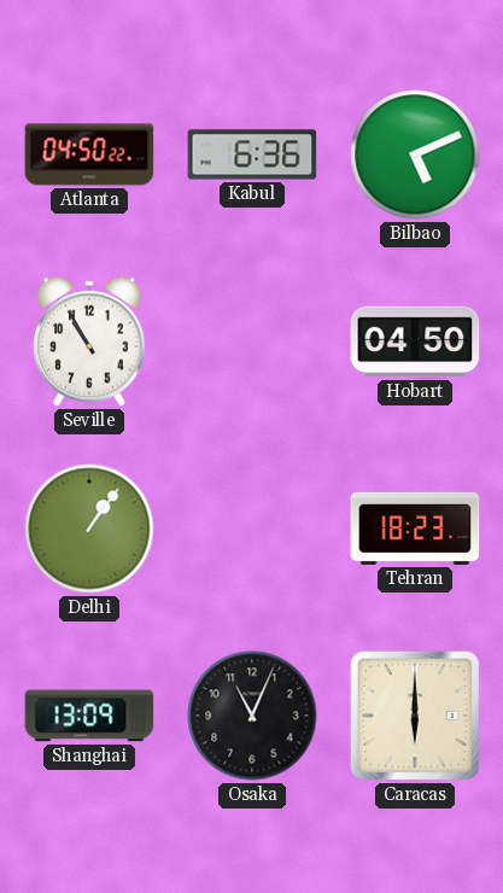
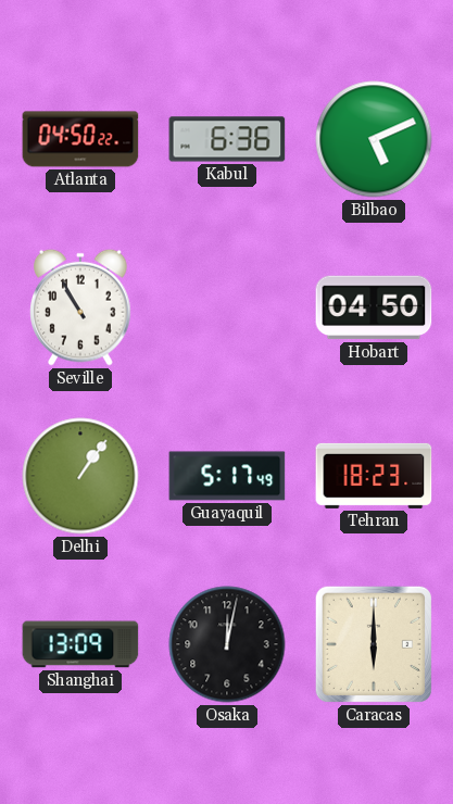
Guayaquil: none -> 5:17 (227, 476)
Osaka: 11:04 -> 12:02 (227, 644)
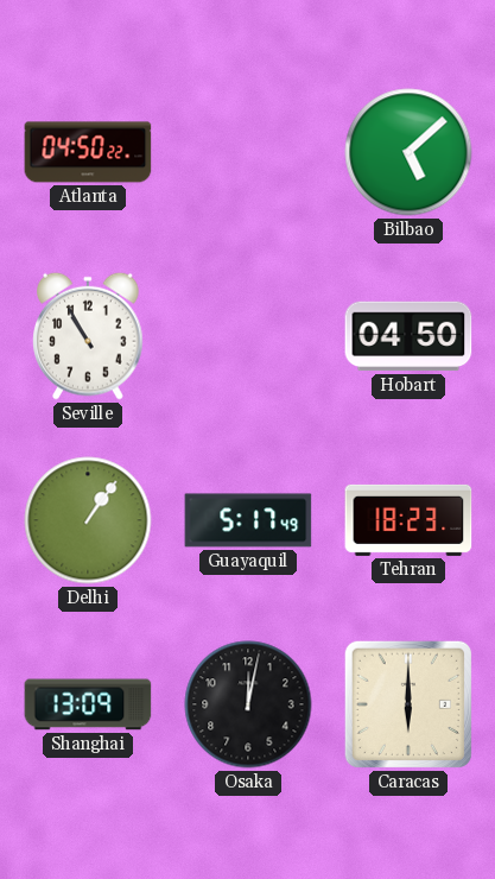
Kabul: 6:36 -> none (227, 139)
Bilbao: 5:11 -> 5:08 (408, 152)
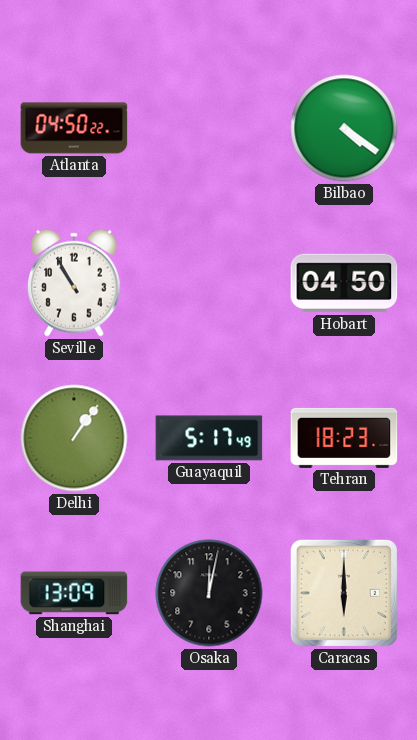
Bilbao: 5:08 -> 4:21 (344, 128)
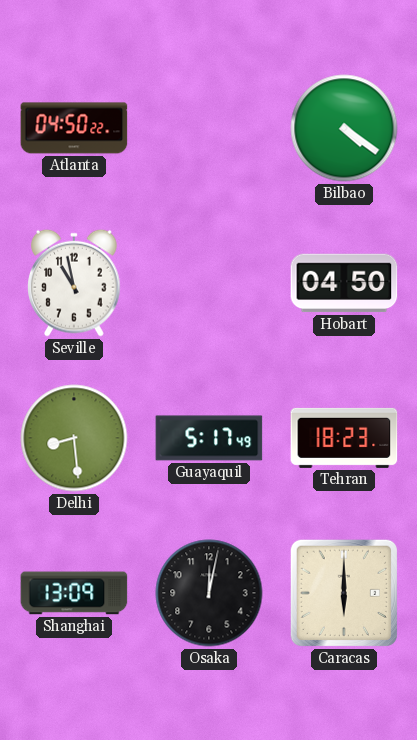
Seville: 10:55 -> 10:58 (74, 283)
Delhi: 1:06 -> 8:29 (74, 438)
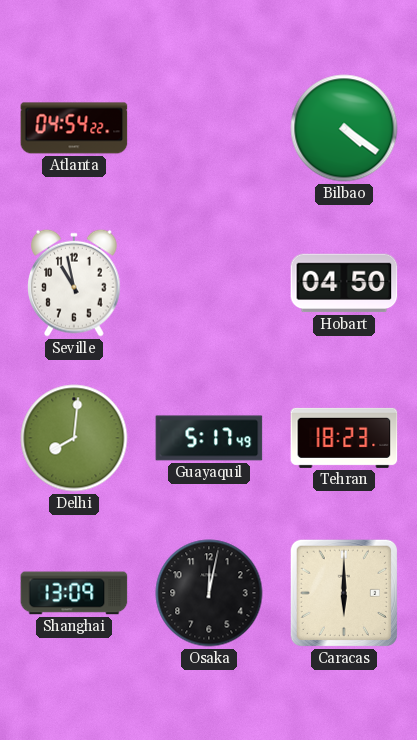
Atlanta: 04:50 -> 04:54 (74, 128)
Delhi: 8:29 -> 8:01 (74, 438)
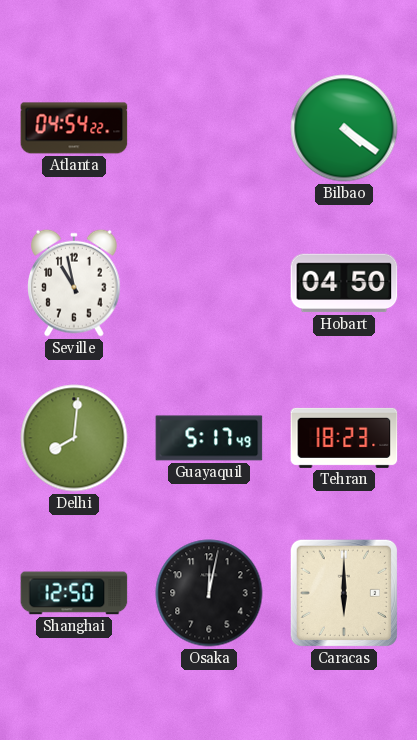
Shanghai: 13:09 -> 12:50 (74, 593)
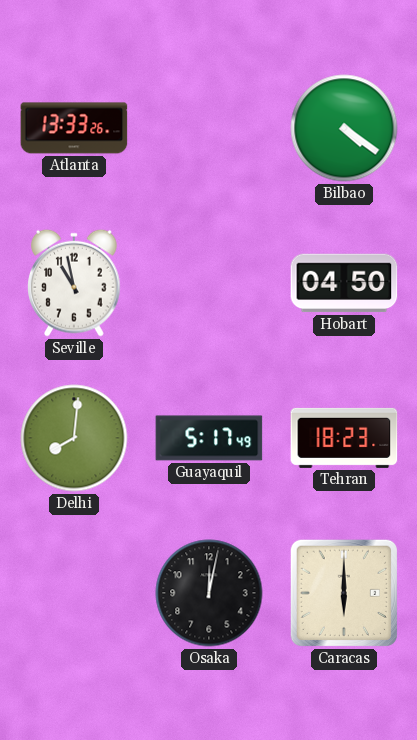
Atlanta: 04:54 -> 13:33 (74, 128)
Shanghai: 12:50 -> none (74, 593)
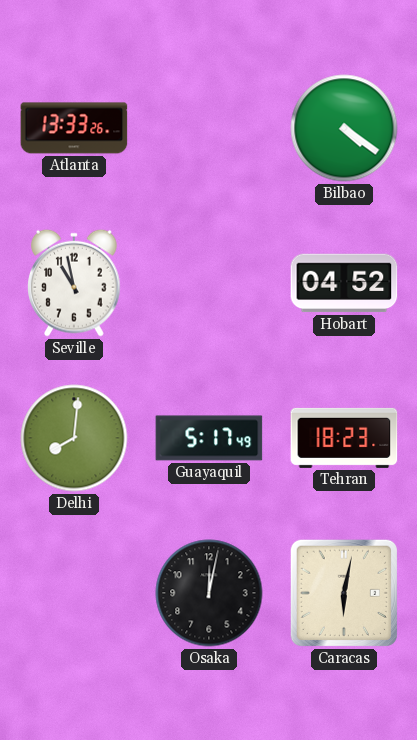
Hobart: 04:50 -> 04:52 (344, 283)
Caracas: 6:00 -> 6:02 (344, 593)
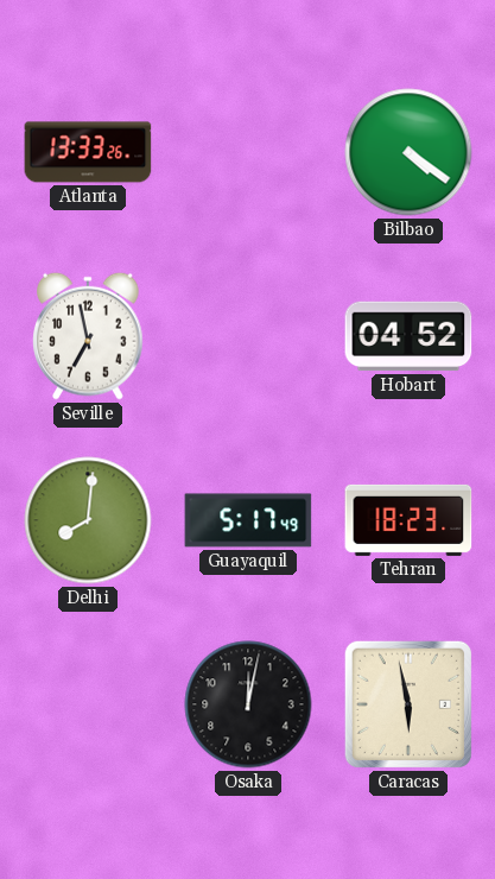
Seville: 10:58 -> 6:58 (88, 336)
Caracas: 6:02 -> 5:58 (408, 704)
